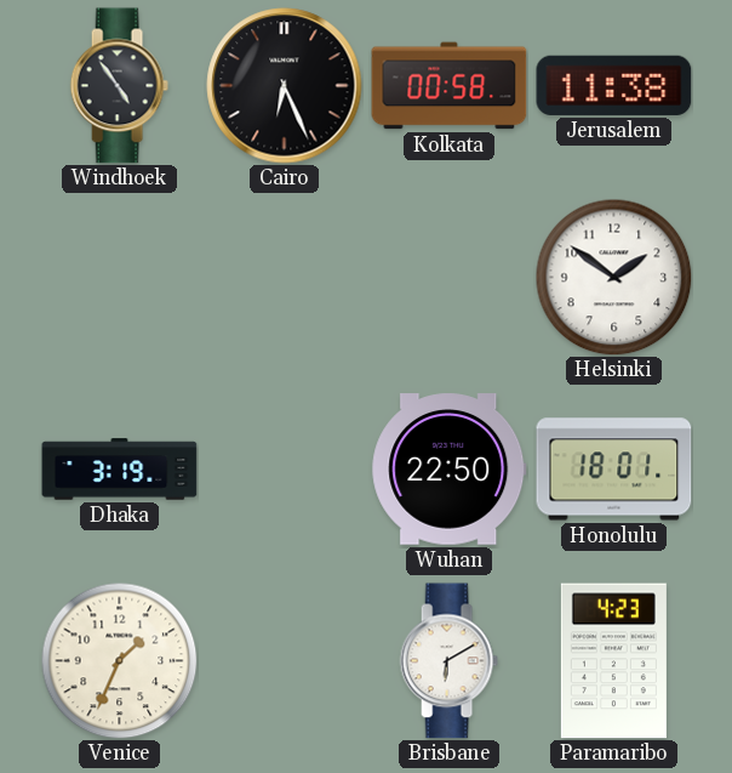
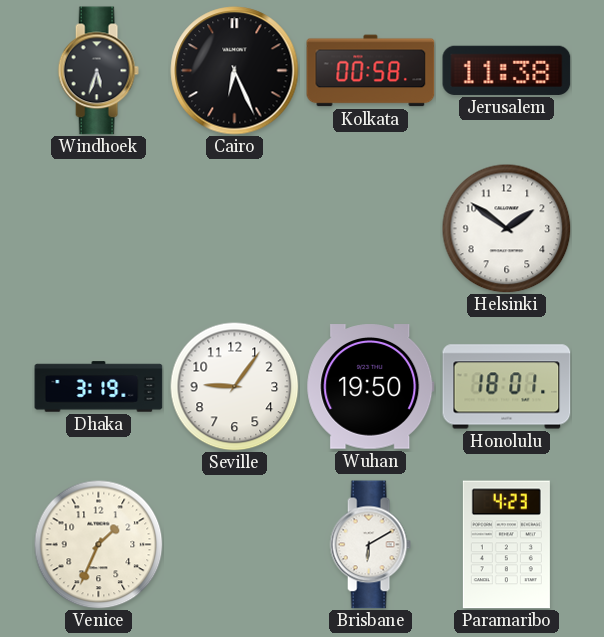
Windhoek: 4:54 -> 5:33 (98, 71)
Seville: none -> 9:06 (234, 386)
Wuhan: 22:50 -> 19:50 (371, 387)
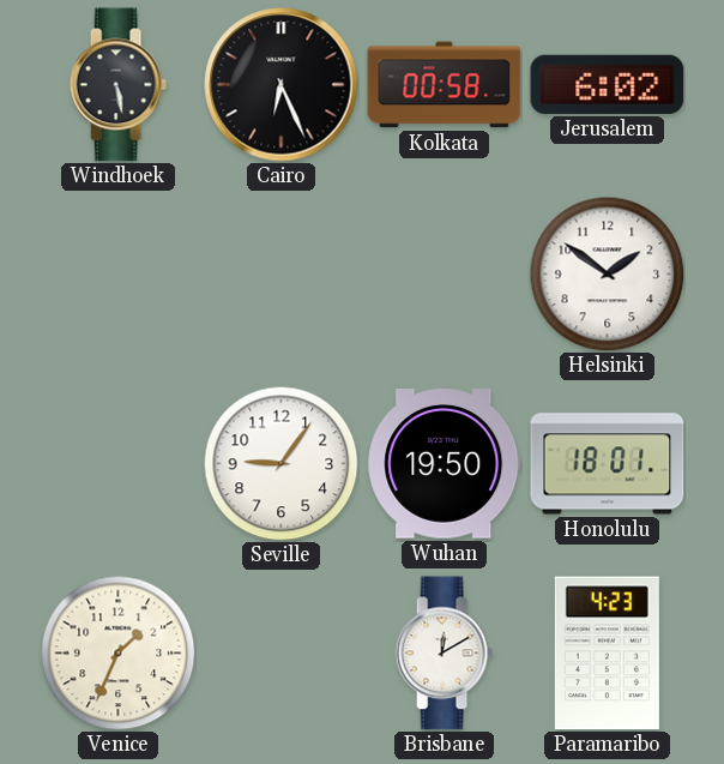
Windhoek: 5:33 -> 5:28 (117, 85)
Jerusalem: 11:38 -> 6:02 (608, 84)
Dhaka: 3:19 -> none (99, 387)
Brisbane: 6:10 -> 12:10 (444, 654)
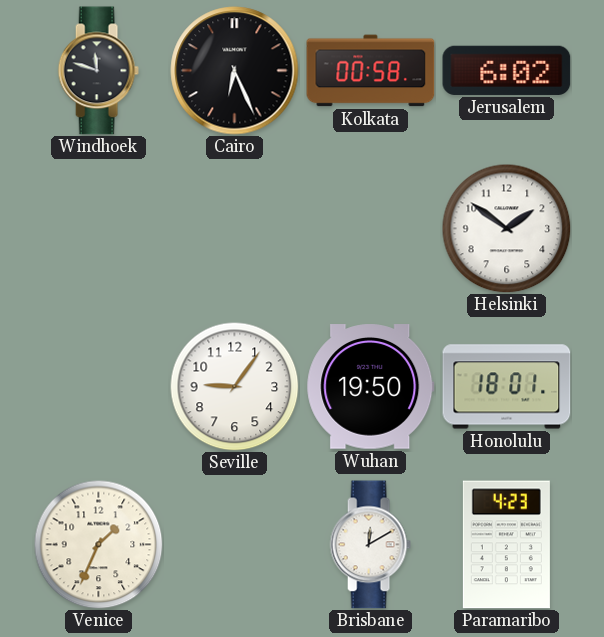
Windhoek: 5:28 -> 11:48 (98, 71)
